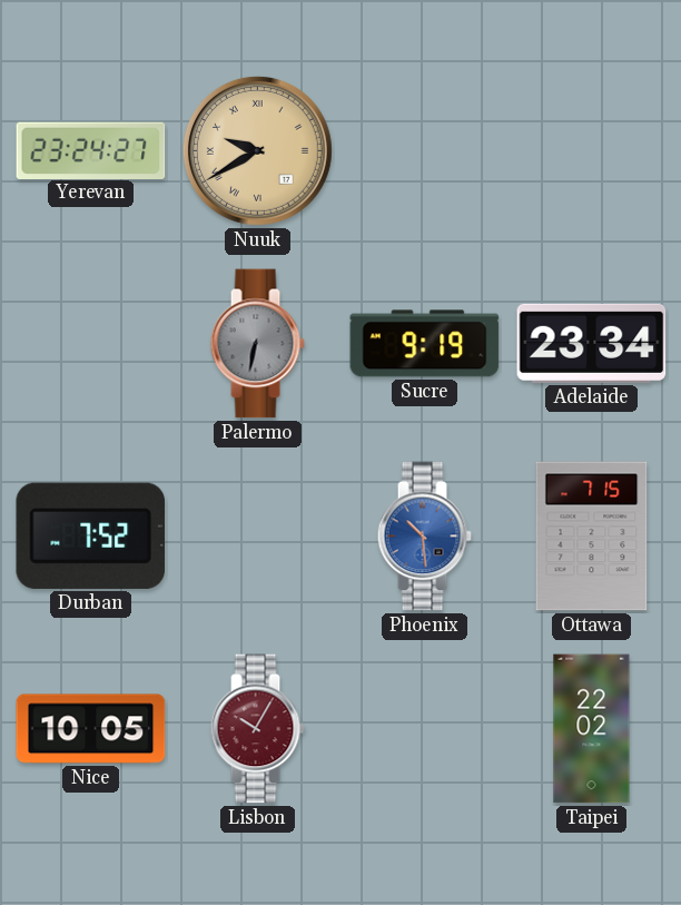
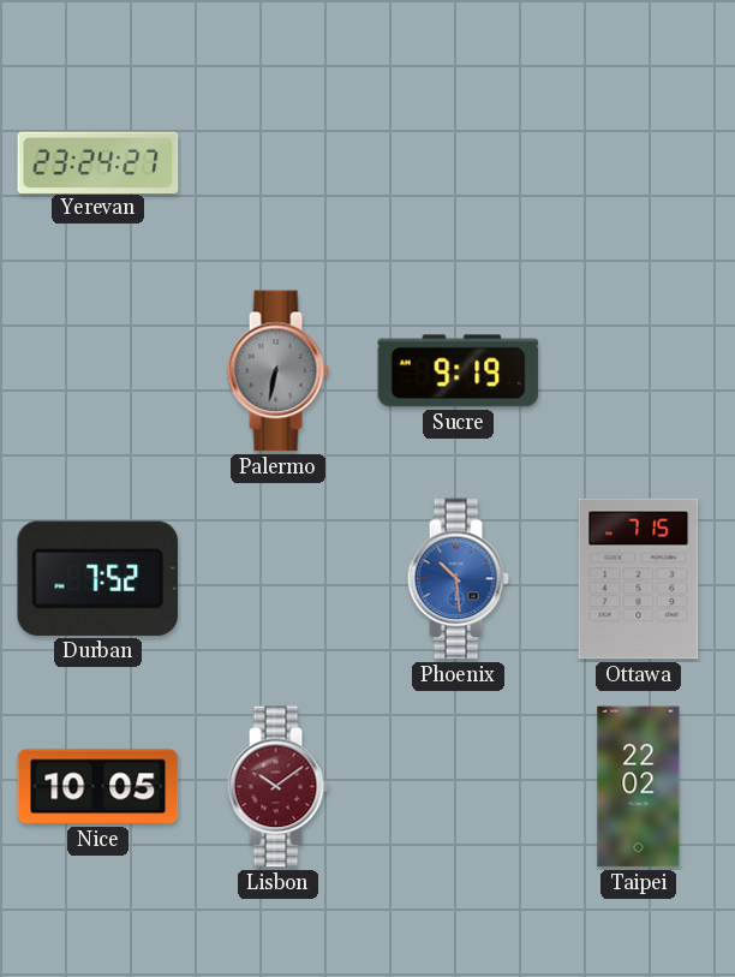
Nuuk: 9:40 -> none (257, 150)
Adelaide: 23:34 -> none (592, 343)
Lisbon: 10:05 -> 10:09 (277, 787)
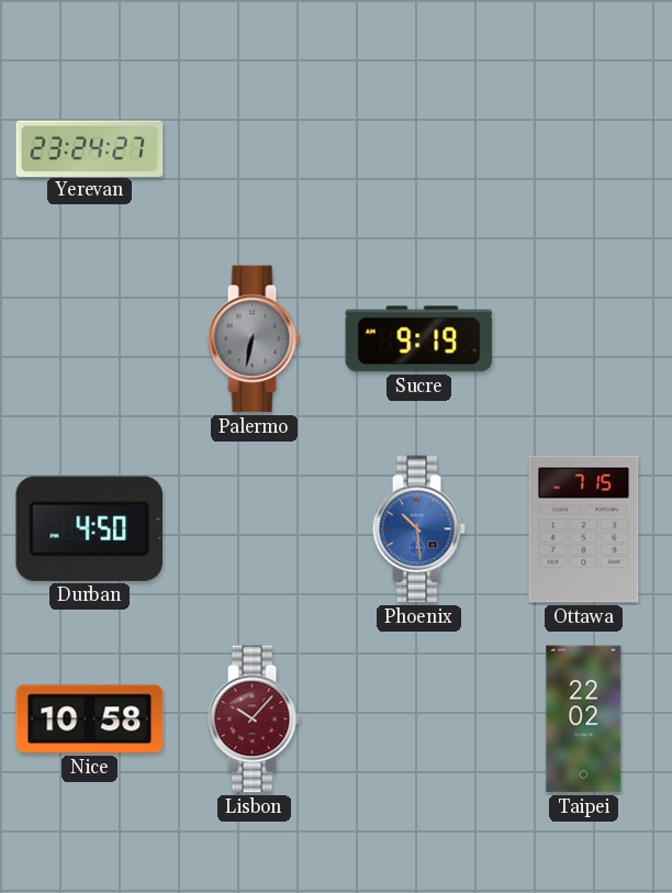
Durban: 7:52 -> 4:50 (89, 528)
Nice: 10:05 -> 10:58 (90, 719)
Lisbon: 10:09 -> 10:07 (254, 719)
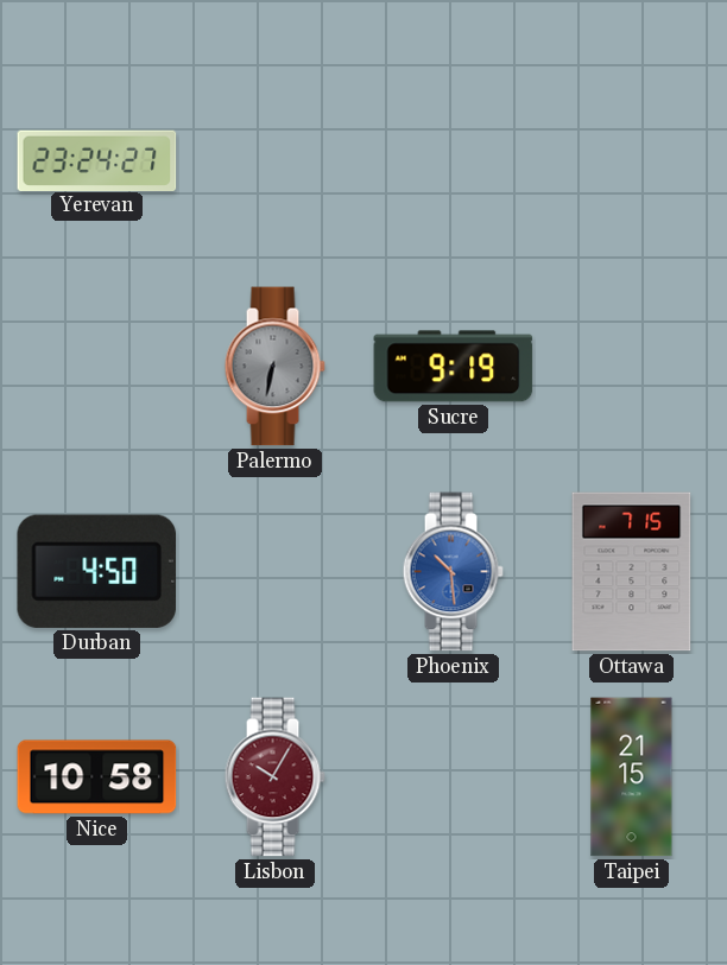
Lisbon: 10:07 -> 10:05 (274, 777)
Taipei: 22:02 -> 21:15 (632, 777)
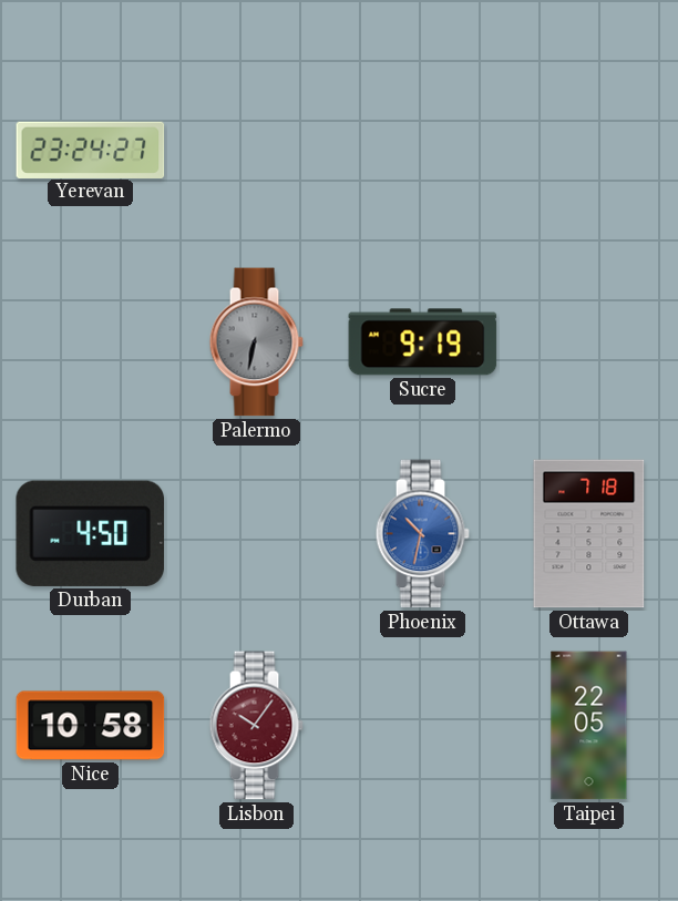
Phoenix: 10:29 -> 10:32 (422, 534)
Ottawa: 7:15 -> 7:18 (589, 534)
Lisbon: 10:05 -> 10:06 (256, 726)
Taipei: 21:15 -> 22:05 (589, 726)
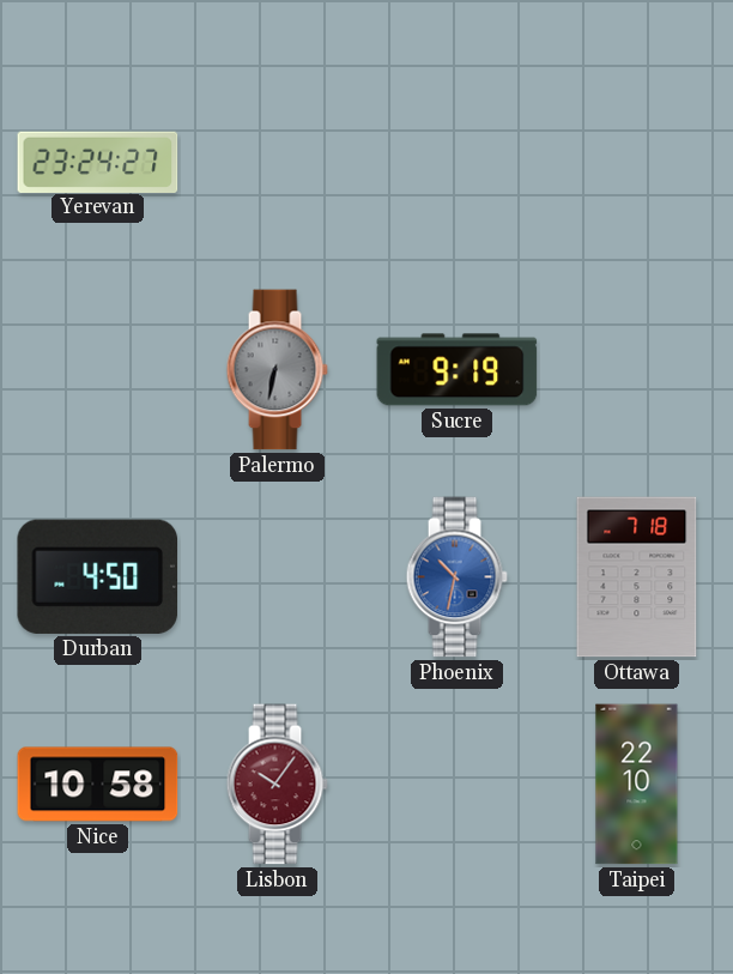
Taipei: 22:05 -> 22:10 (637, 785)
